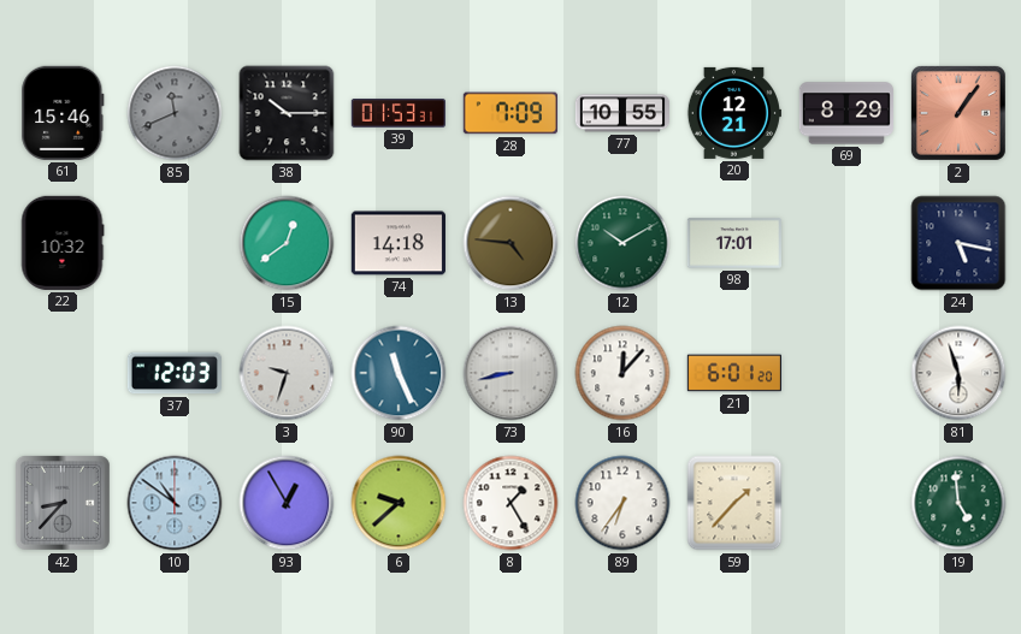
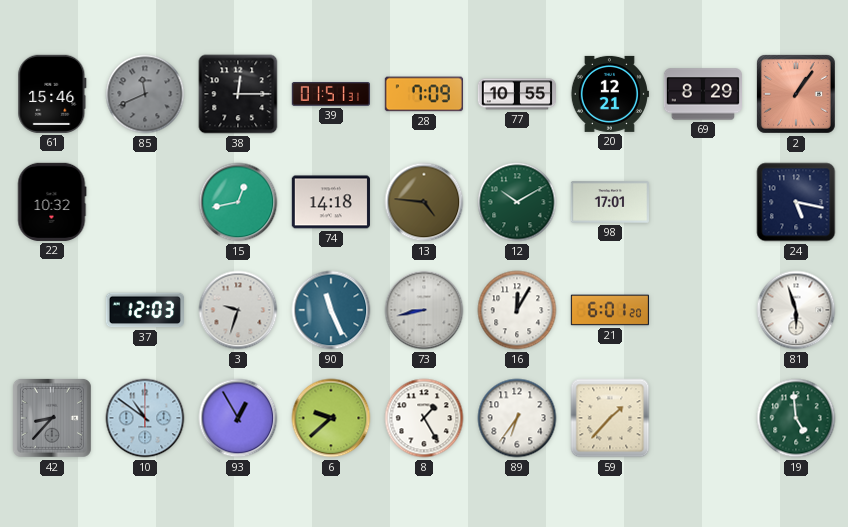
38: 10:15 -> 12:15 (238, 94)
39: 01:53 -> 01:51 (331, 95)
15: 12:39 -> 12:43 (238, 202)
16: 12:07 -> 12:05 (517, 310)
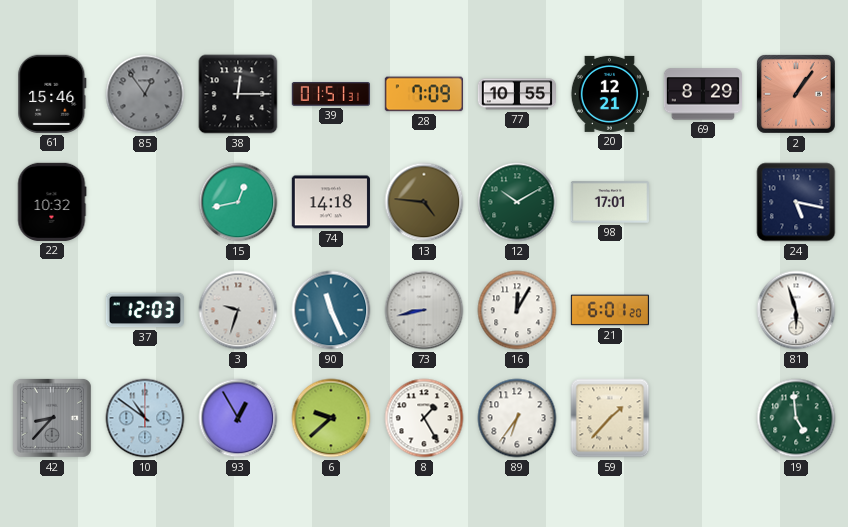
85: 11:41 -> 12:54 (145, 94)
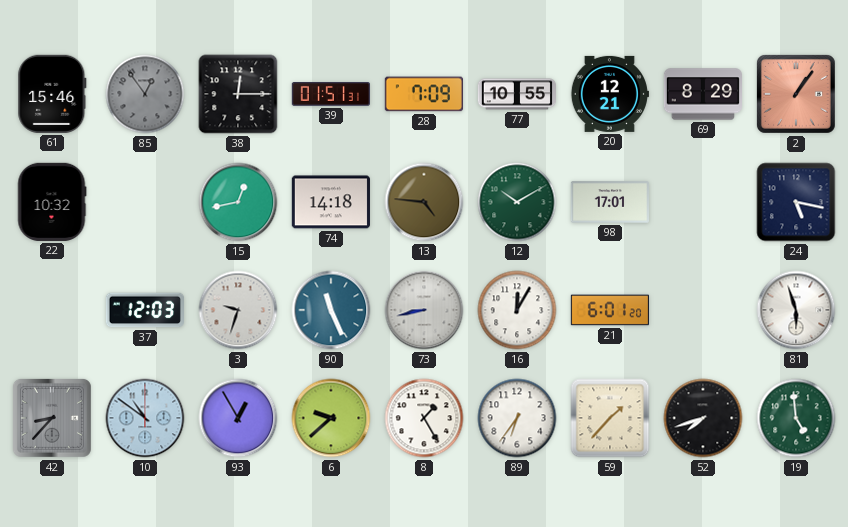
52: none -> 7:42 (703, 418)
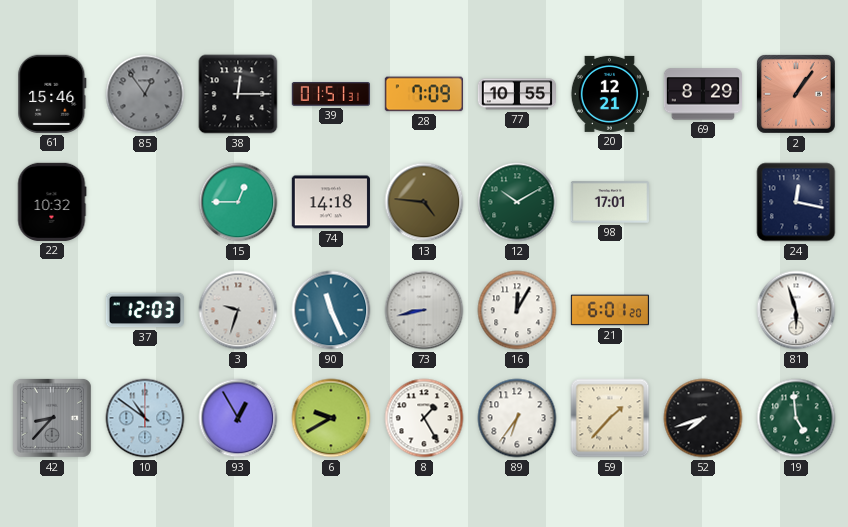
15: 12:43 -> 12:45 (238, 202)
24: 5:17 -> 12:17 (796, 202)
6: 9:38 -> 9:40 (331, 418)
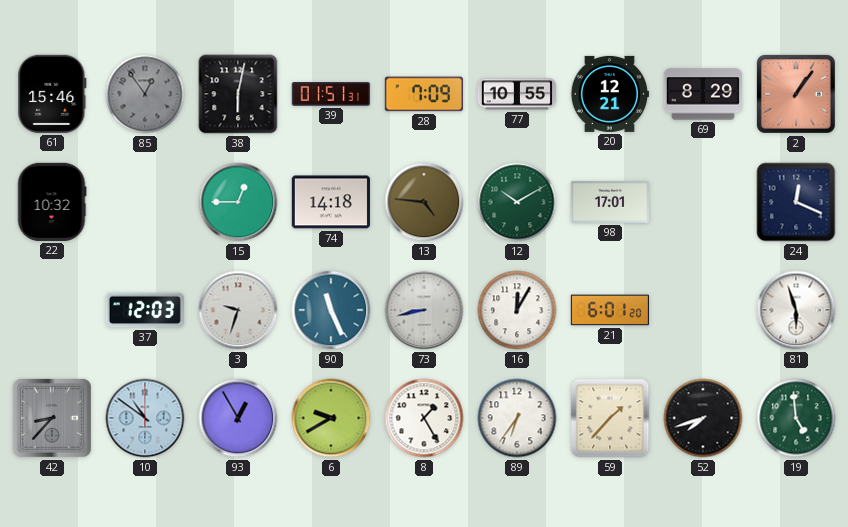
38: 12:15 -> 6:02 (238, 94)
24: 12:17 -> 12:19 (796, 202)
